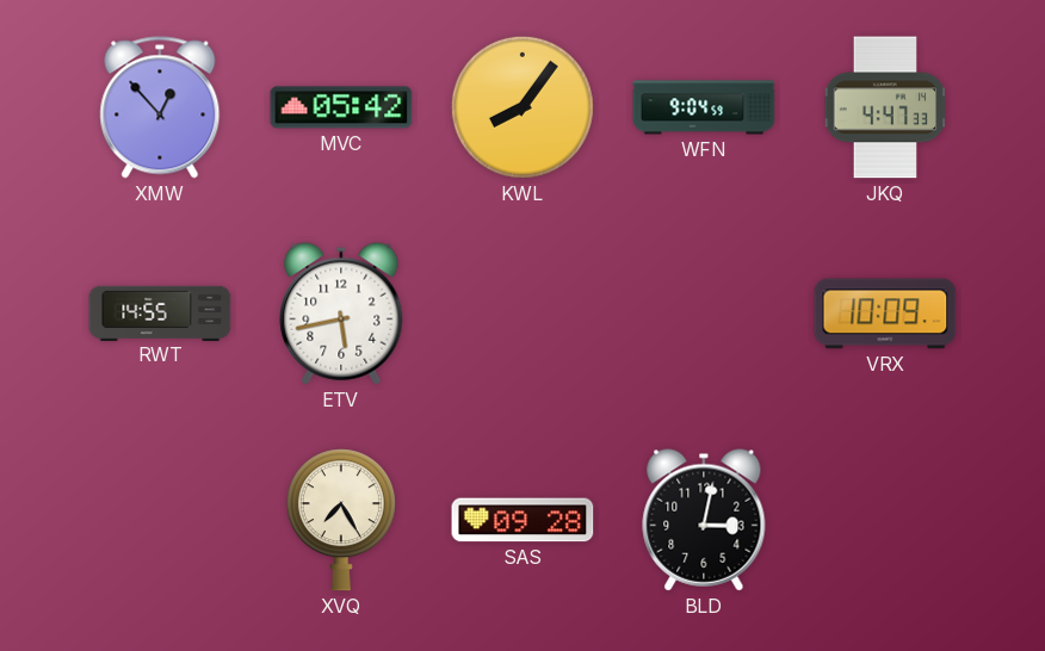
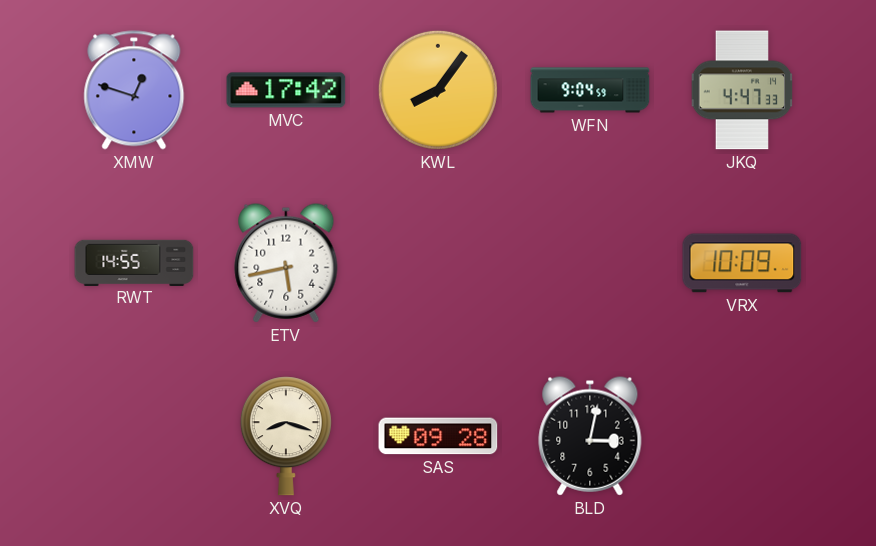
XMW: 12:53 -> 12:48 (134, 90)
MVC: 05:42 -> 17:42 (286, 90)
XVQ: 7:25 -> 8:18 (286, 436)
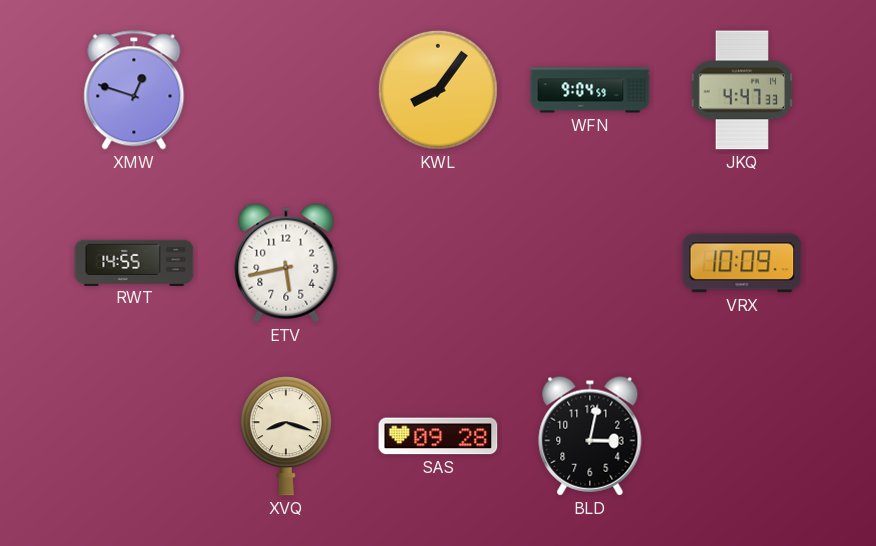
MVC: 17:42 -> none (286, 90)
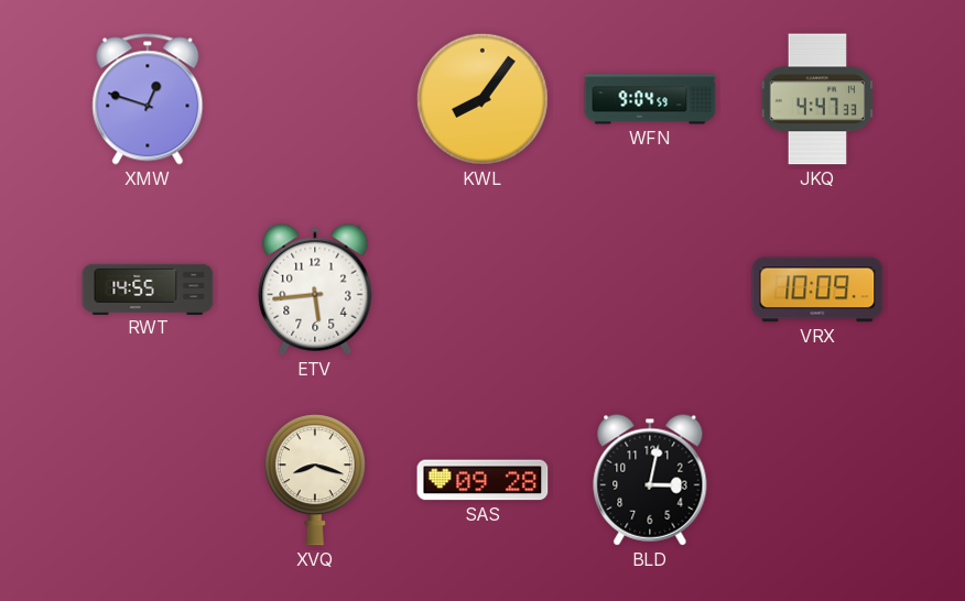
ETV: 5:43 -> 5:44 (315, 289)
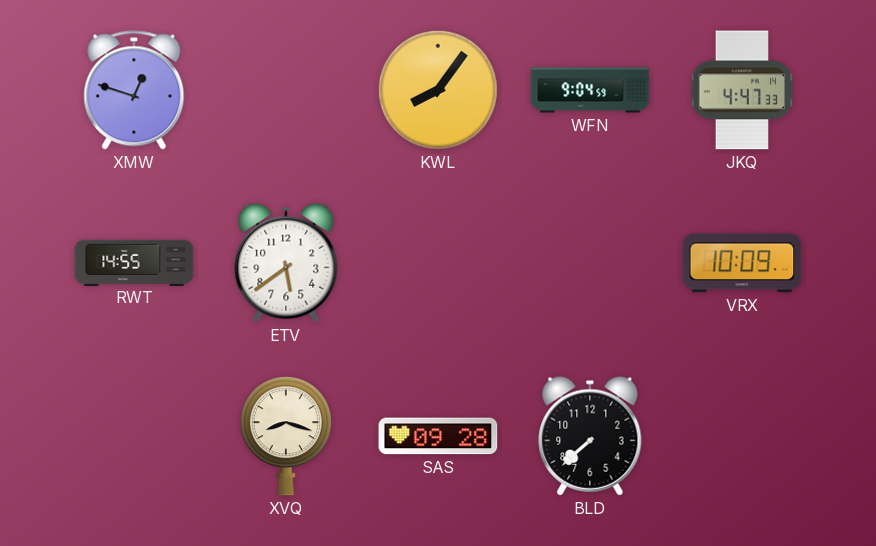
ETV: 5:44 -> 5:39 (286, 263)
BLD: 3:02 -> 7:38 (590, 436)
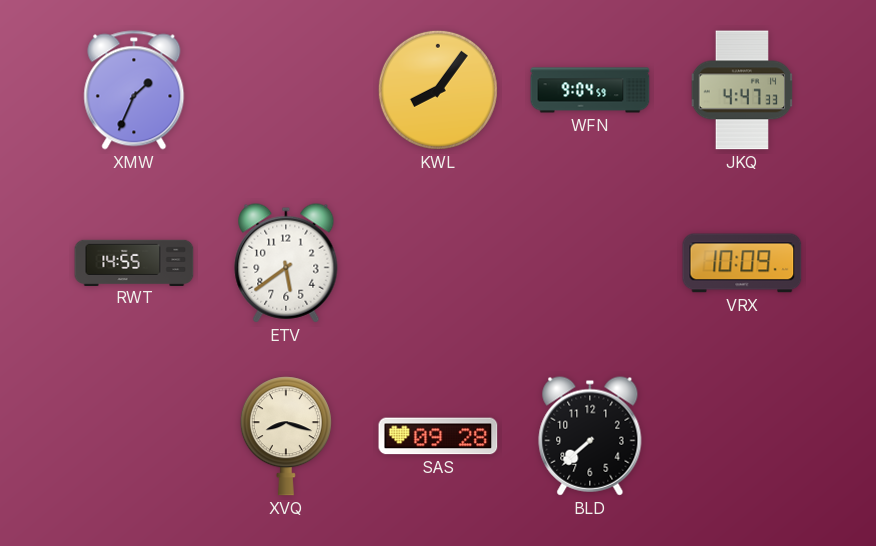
XMW: 12:48 -> 1:34 (134, 90)
